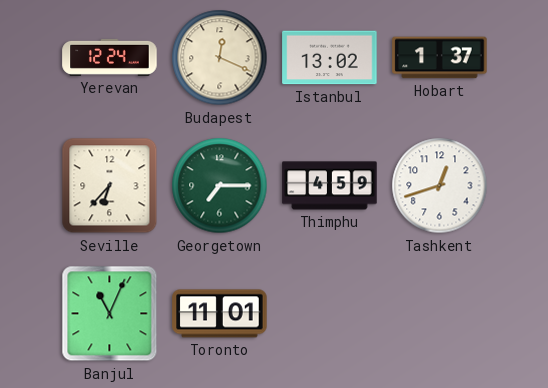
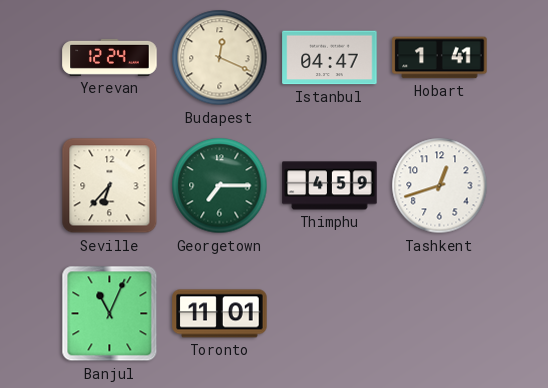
Istanbul: 13:02 -> 04:47 (330, 58)
Hobart: 1:37 -> 1:41 (440, 58)
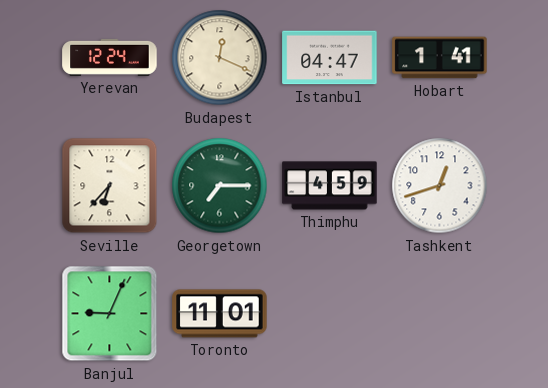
Banjul: 11:04 -> 9:04 (110, 314)
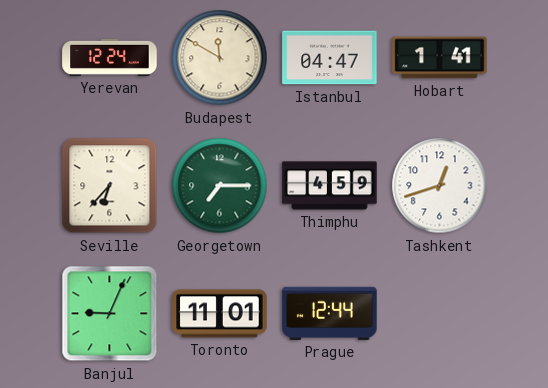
Budapest: 12:19 -> 11:50 (220, 58)
Prague: none -> 12:44 (330, 313)
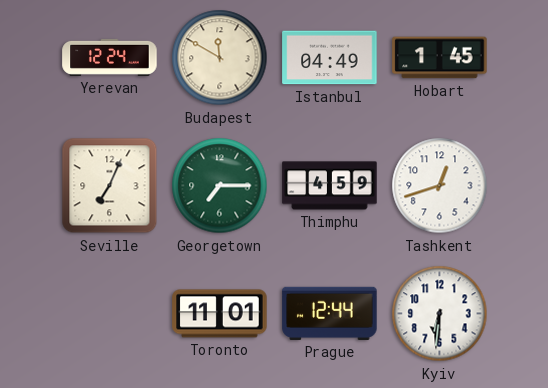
Istanbul: 04:47 -> 04:49 (330, 58)
Hobart: 1:41 -> 1:45 (440, 58)
Seville: 6:37 -> 7:04 (110, 186)
Banjul: 9:04 -> none (110, 314)
Kyiv: none -> 6:31 (440, 314)
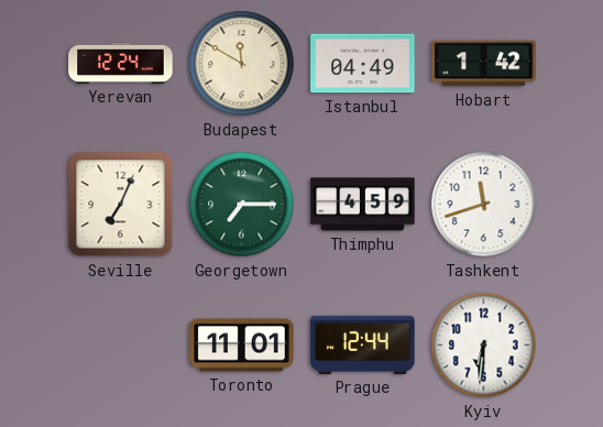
Hobart: 1:45 -> 1:42 (484, 64)
Tashkent: 12:42 -> 11:42 (484, 205)
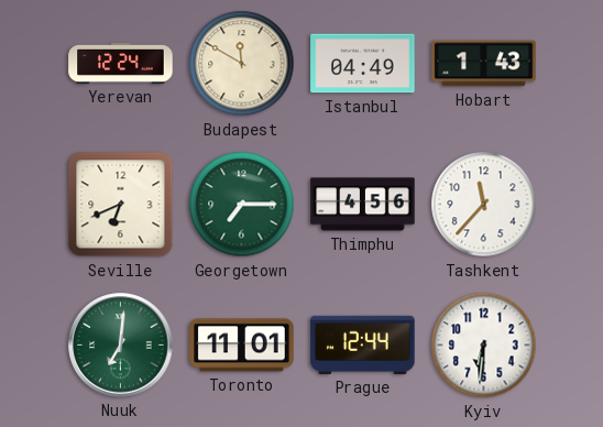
Hobart: 1:42 -> 1:43 (484, 64)
Seville: 7:04 -> 6:41 (121, 205)
Thimphu: 4:59 -> 4:56 (363, 205)
Tashkent: 11:42 -> 11:37 (484, 205)
Nuuk: none -> 7:01 (121, 346)
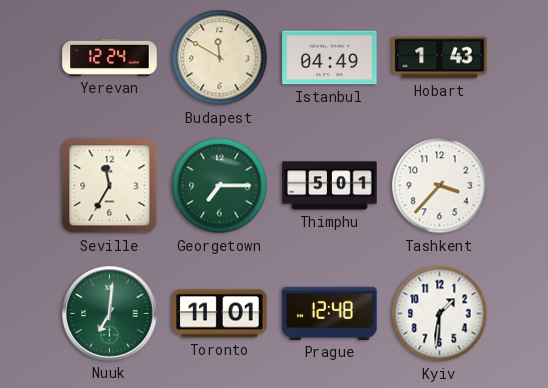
Seville: 6:41 -> 11:35 (110, 186)
Thimphu: 4:56 -> 5:01 (330, 186)
Tashkent: 11:37 -> 3:37 (440, 186)
Prague: 12:44 -> 12:48 (330, 313)
Kyiv: 6:31 -> 1:31 (440, 314)
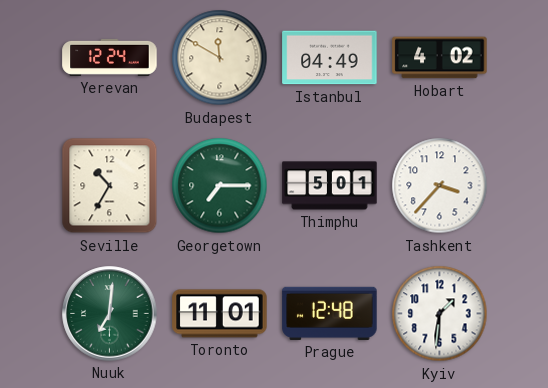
Hobart: 1:43 -> 4:02 (440, 58)
Seville: 11:35 -> 10:35 (110, 186)
